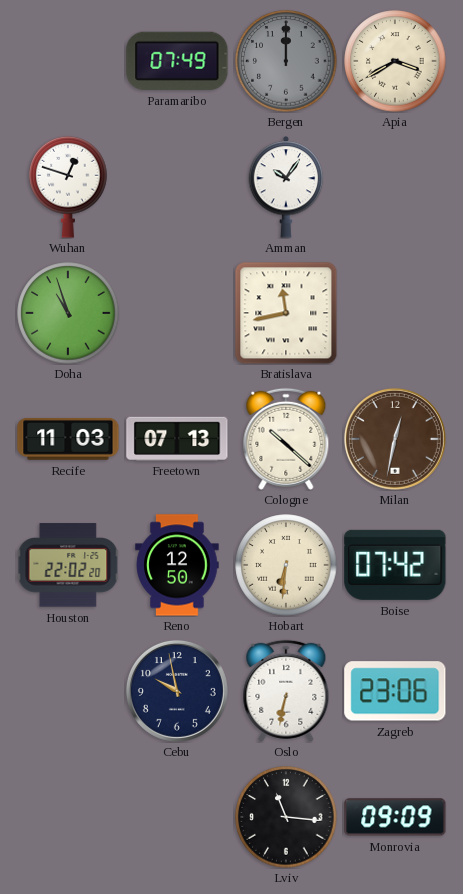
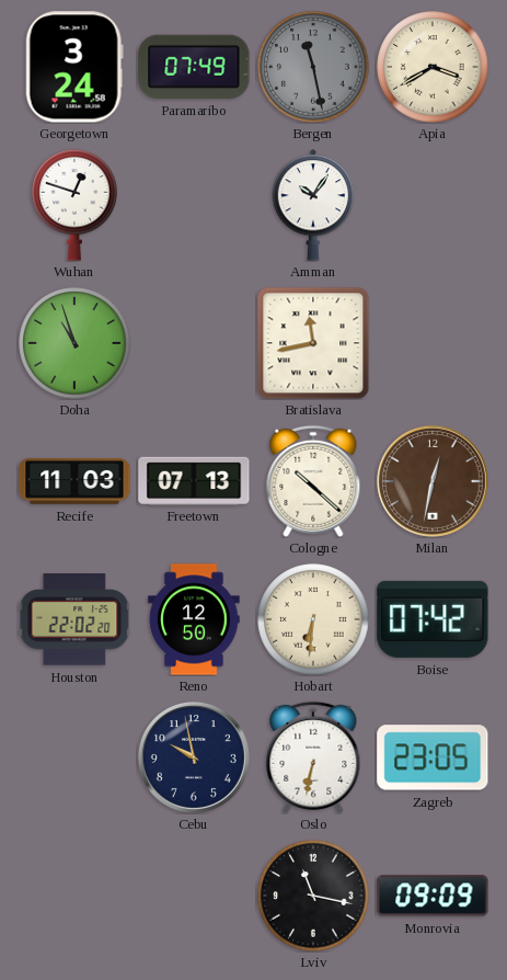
Georgetown: none -> 3:24 (74, 67)
Bergen: 12:00 -> 11:28 (313, 67)
Zagreb: 23:06 -> 23:05 (433, 757)
Lviv: 11:16 -> 11:17 (313, 896)
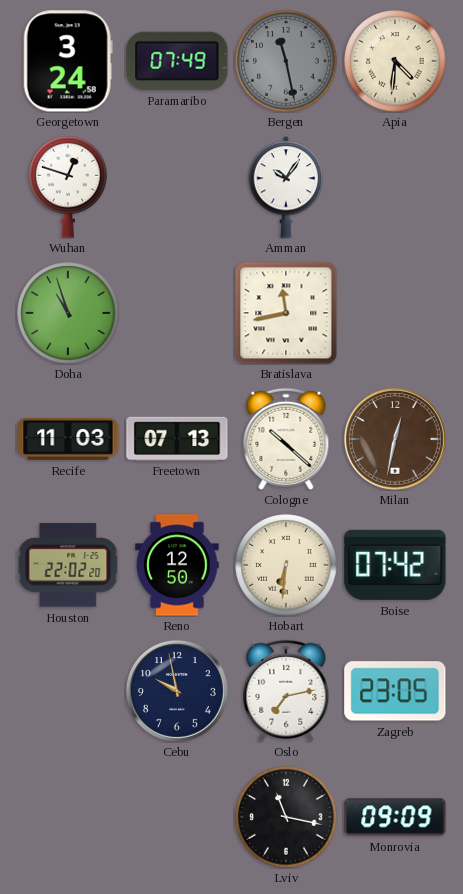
Apia: 3:40 -> 4:31 (395, 61)
Oslo: 6:32 -> 7:13 (286, 691)
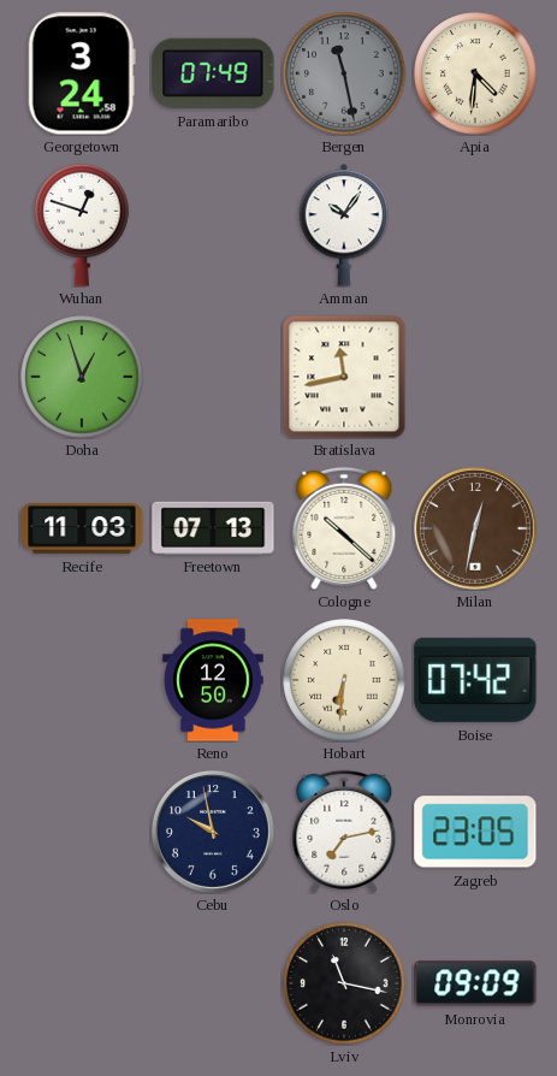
Doha: 10:57 -> 12:57 (82, 377)
Houston: 22:02 -> none (68, 565)
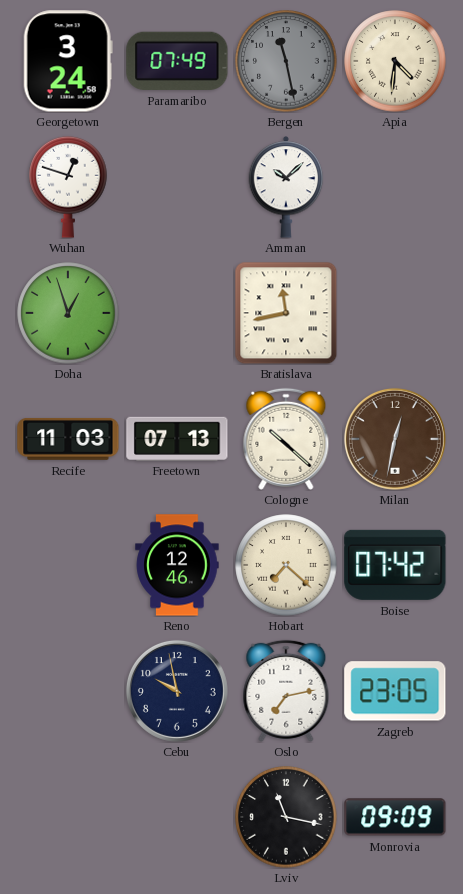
Amman: 10:06 -> 10:08 (286, 187)
Reno: 12:50 -> 12:46 (177, 565)
Hobart: 6:31 -> 7:22 (286, 565)
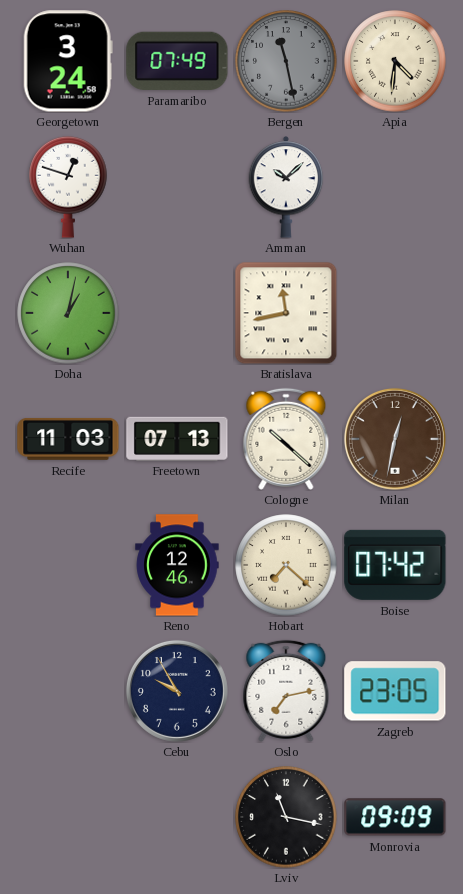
Doha: 12:57 -> 1:02 (68, 313)
Cebu: 9:58 -> 9:55 (177, 691)
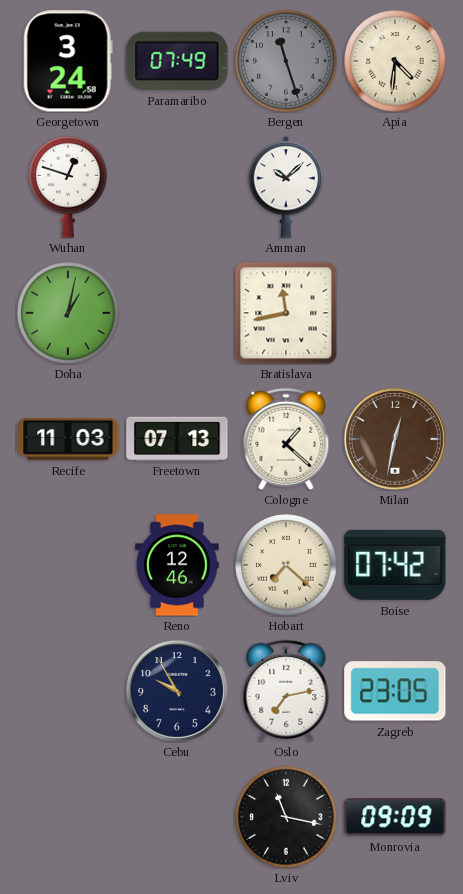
Bergen: 11:28 -> 11:27 (286, 61)
Cologne: 10:22 -> 1:22 (286, 439)
